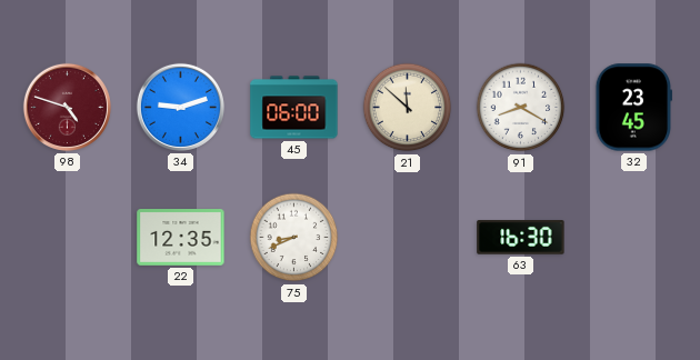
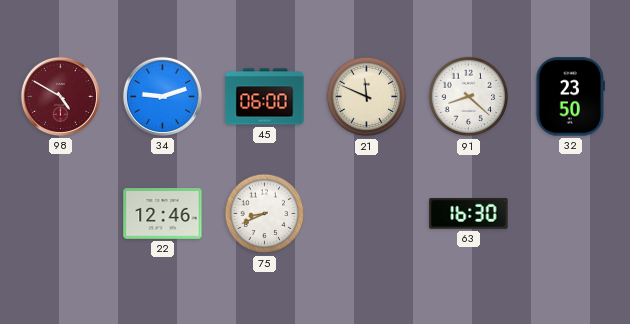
98: 4:48 -> 4:50 (60, 96)
21: 11:52 -> 11:49 (367, 97)
91: 8:20 -> 8:22 (469, 97)
32: 23:45 -> 23:50 (571, 97)
22: 12:35 -> 12:46 (163, 214)
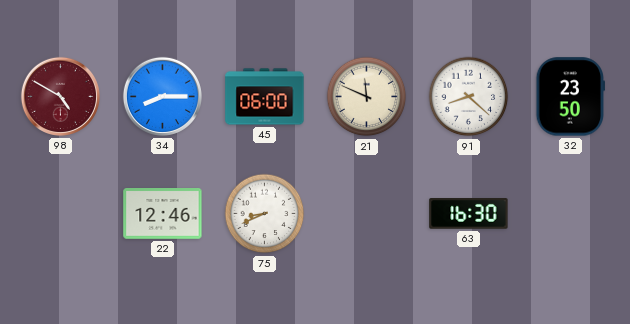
34: 9:12 -> 8:15 (162, 96)
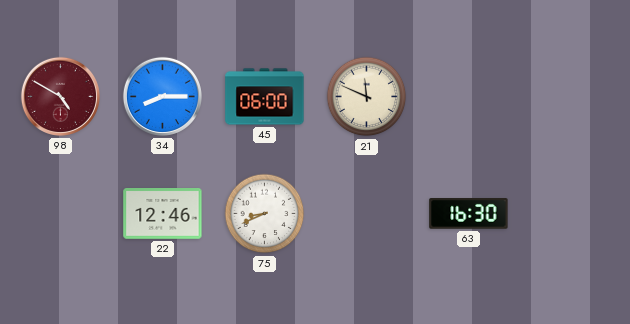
91: 8:22 -> none (469, 97)
32: 23:50 -> none (571, 97)
